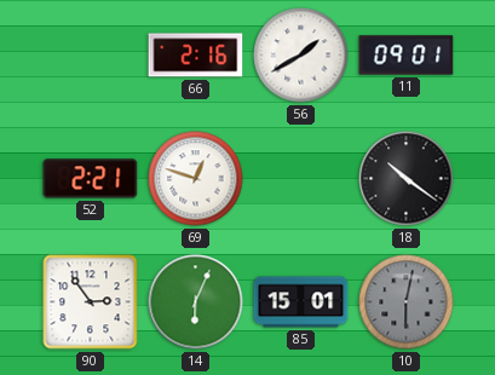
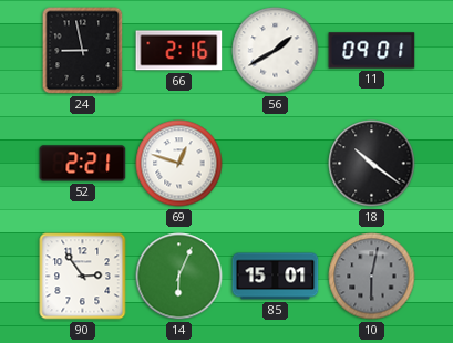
24: none -> 8:58 (83, 51)
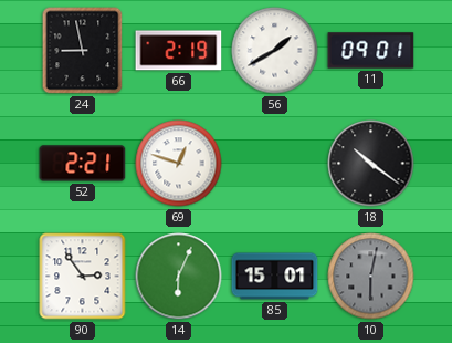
66: 2:16 -> 2:19 (179, 51)
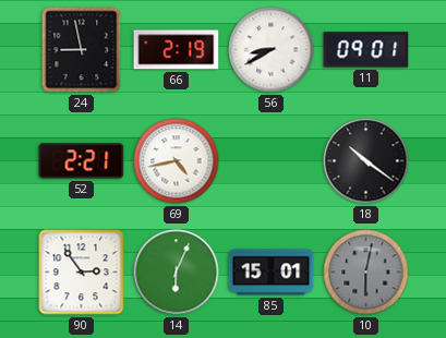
56: 1:40 -> 8:40 (272, 50)
69: 12:48 -> 4:43 (177, 161)
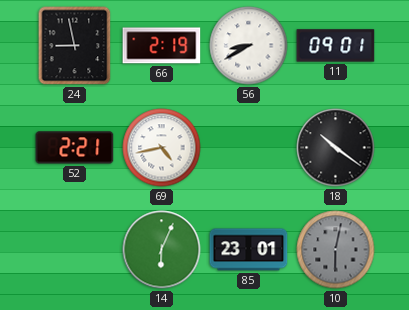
90: 2:54 -> none (82, 273)
85: 15:01 -> 23:01 (249, 250)
